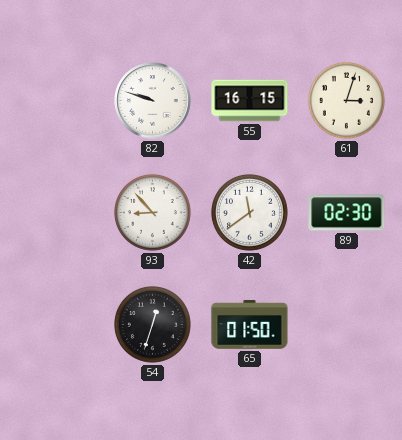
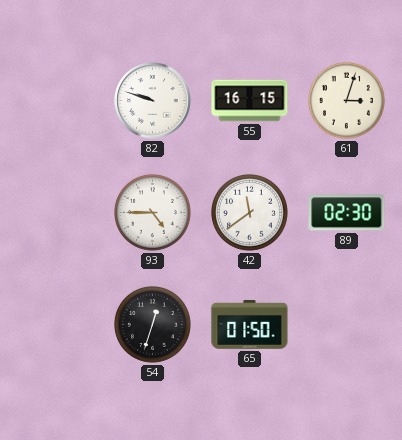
93: 8:53 -> 4:45 (152, 212)
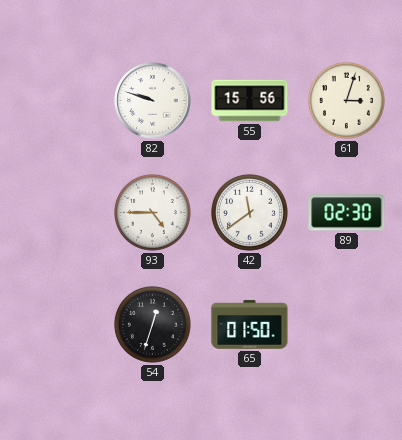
55: 16:15 -> 15:56 (250, 101)
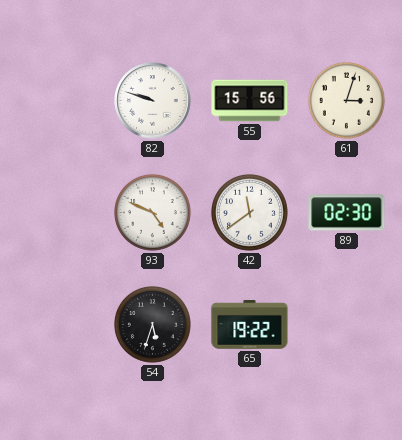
93: 4:45 -> 4:49 (152, 212)
54: 12:33 -> 5:33 (152, 324)
65: 01:50 -> 19:22 (250, 325)
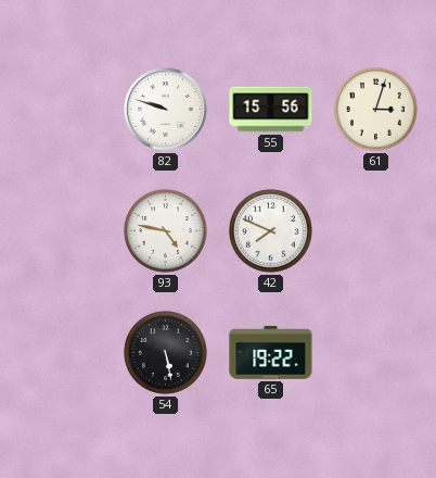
93: 4:49 -> 4:47 (165, 230)
42: 11:39 -> 7:49 (270, 230)
89: 02:30 -> none (347, 213)
54: 5:33 -> 5:28 (165, 352)
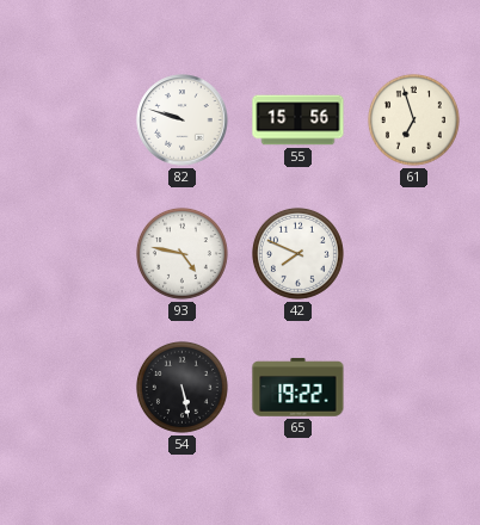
61: 3:03 -> 6:57 (413, 119)
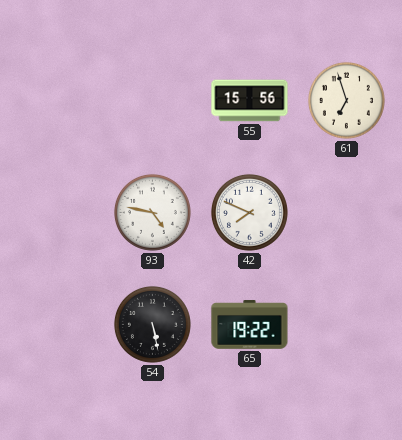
82: 9:48 -> none (183, 121)
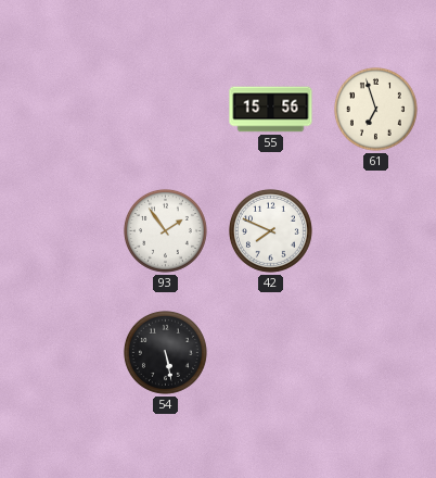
93: 4:47 -> 1:54 (165, 230)
65: 19:22 -> none (250, 325)
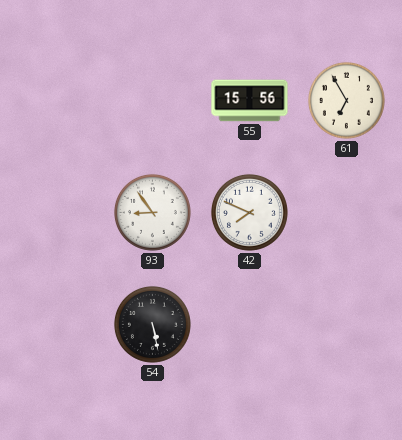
61: 6:57 -> 6:55 (346, 100)
93: 1:54 -> 8:54 (152, 212)
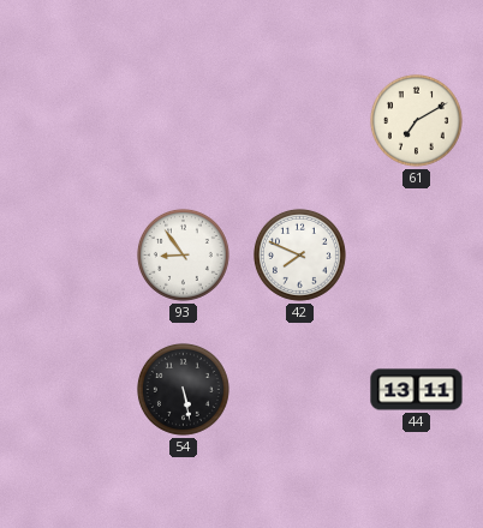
55: 15:56 -> none (250, 101)
61: 6:55 -> 7:10 (416, 120)
44: none -> 13:11 (417, 390)
